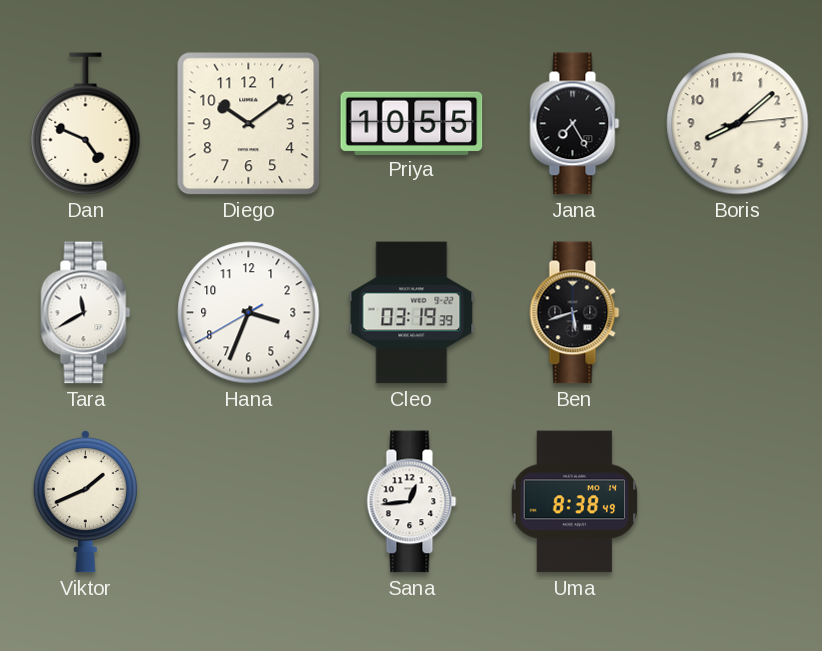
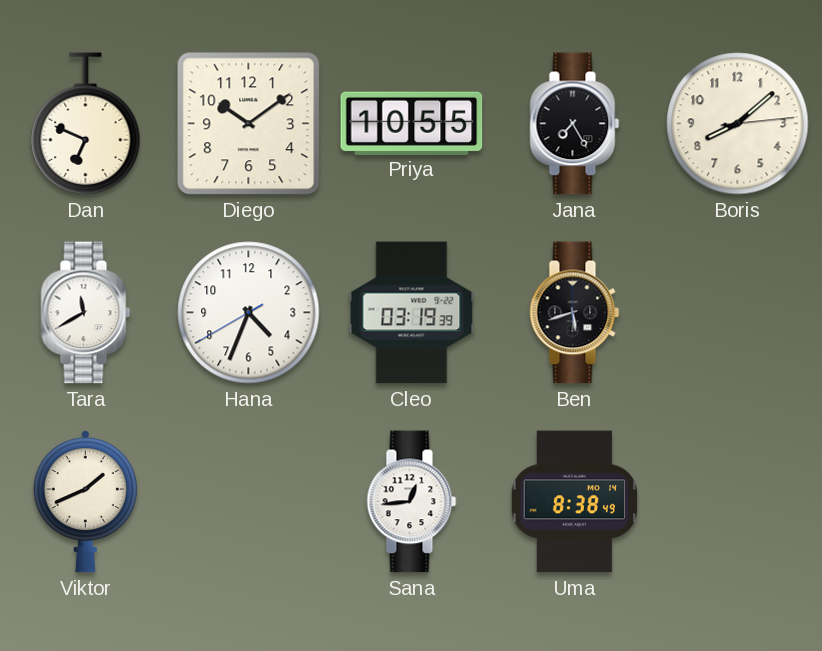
Dan: 4:49 -> 6:49 (86, 124)
Hana: 3:33 -> 4:33 (249, 313)
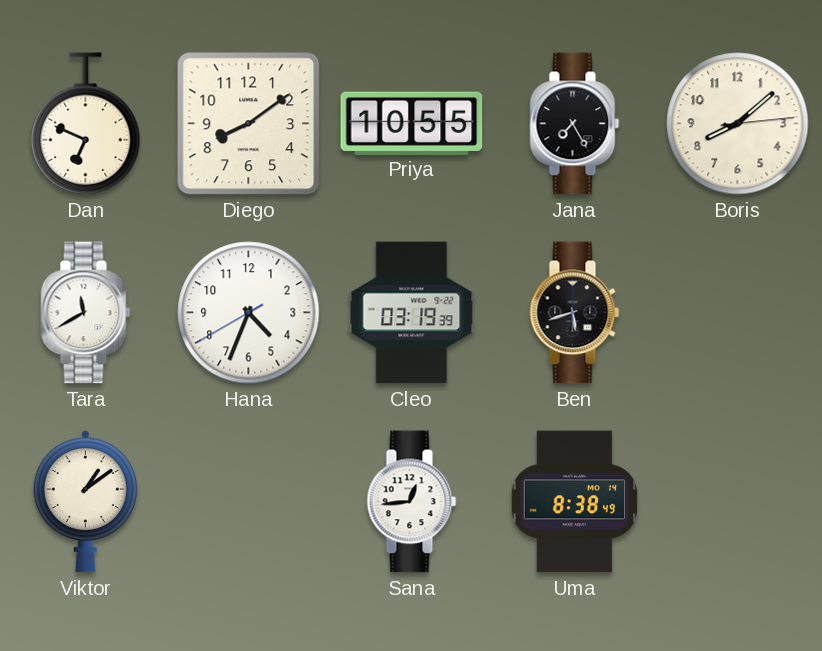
Diego: 10:09 -> 8:09 (249, 124)
Viktor: 1:41 -> 1:09 (85, 501)
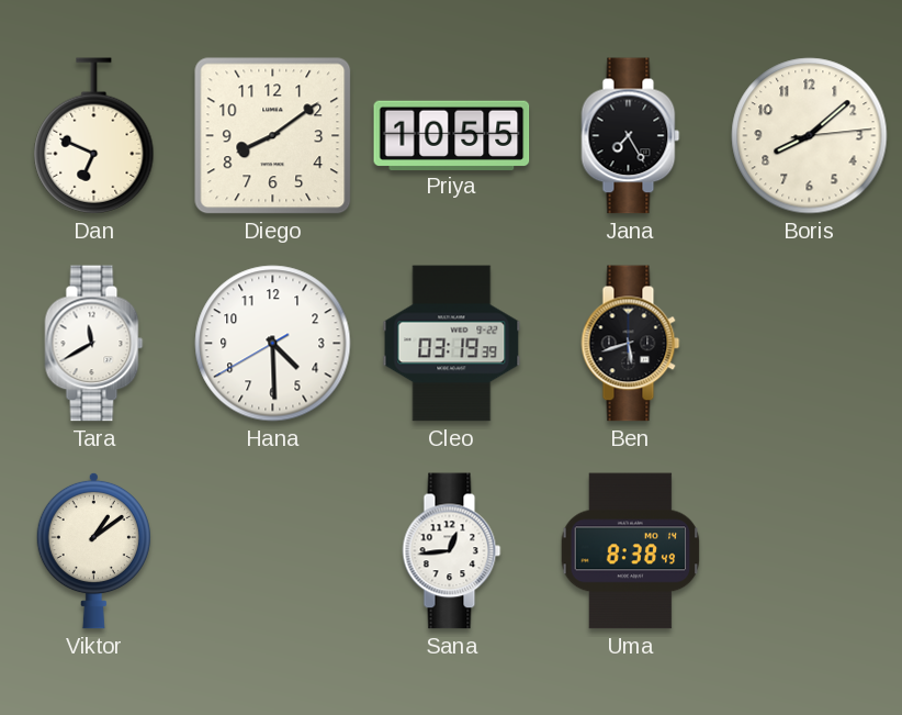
Hana: 4:33 -> 4:29 (273, 344)
